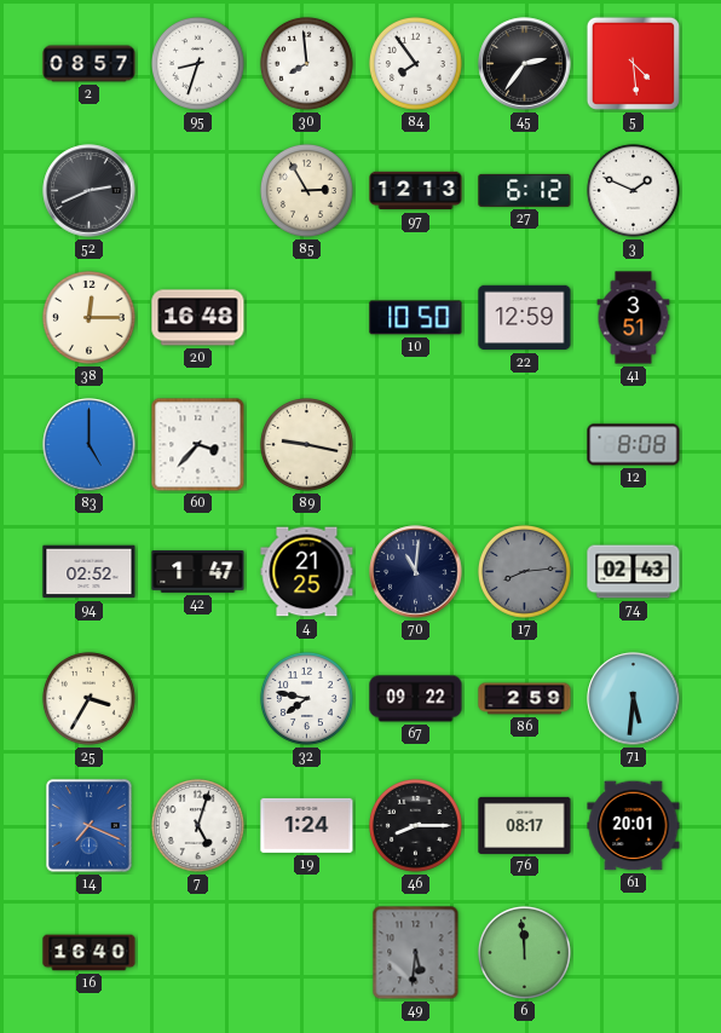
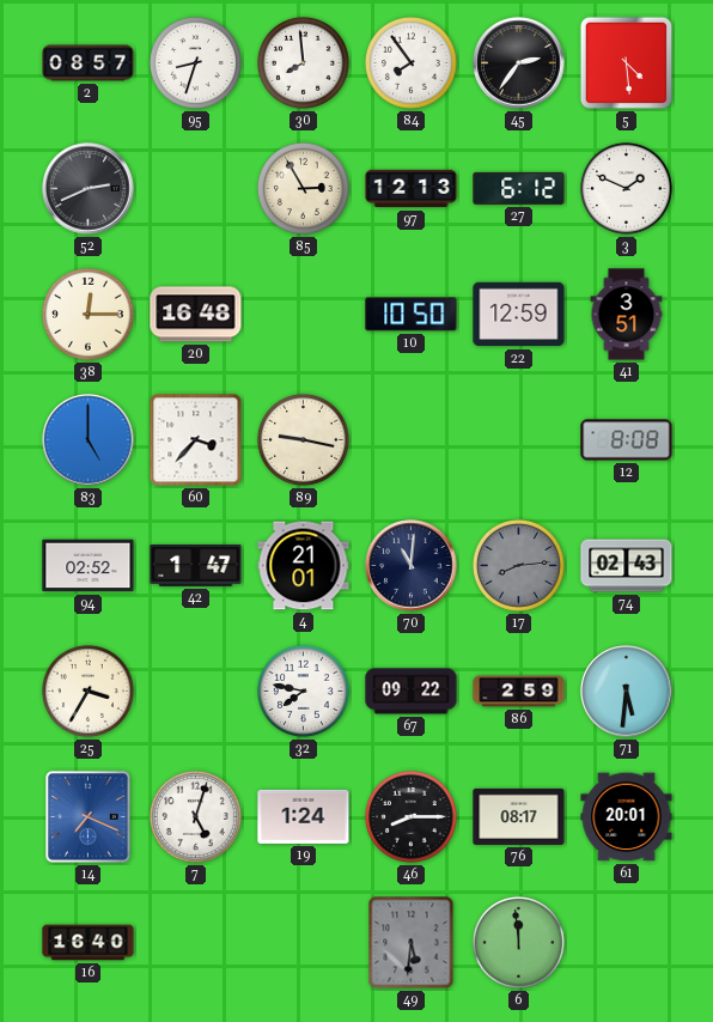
4: 21:25 -> 21:01 (304, 566)
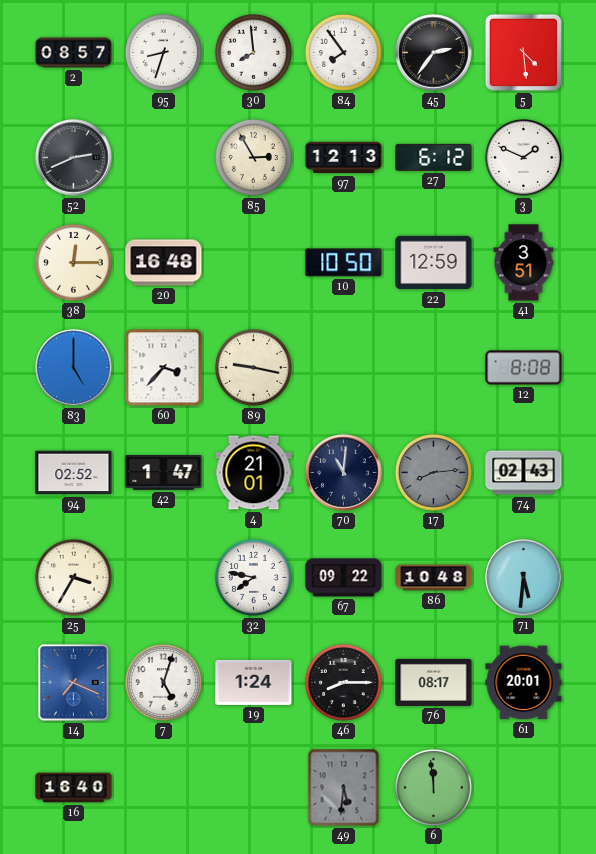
86: 2:59 -> 10:48 (434, 578)
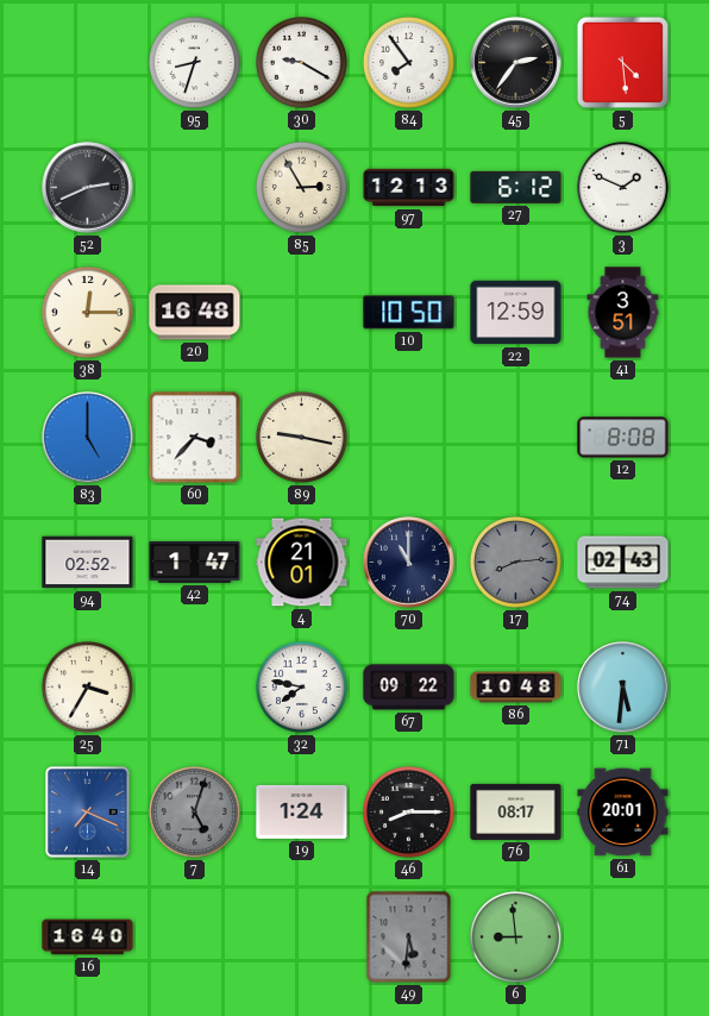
2: 08:57 -> none (74, 53)
30: 7:59 -> 9:20 (301, 62)
70: 11:01 -> 11:00 (409, 563)
7 dial: white -> grey (194, 811)
6: 11:59 -> 8:59 (515, 936)
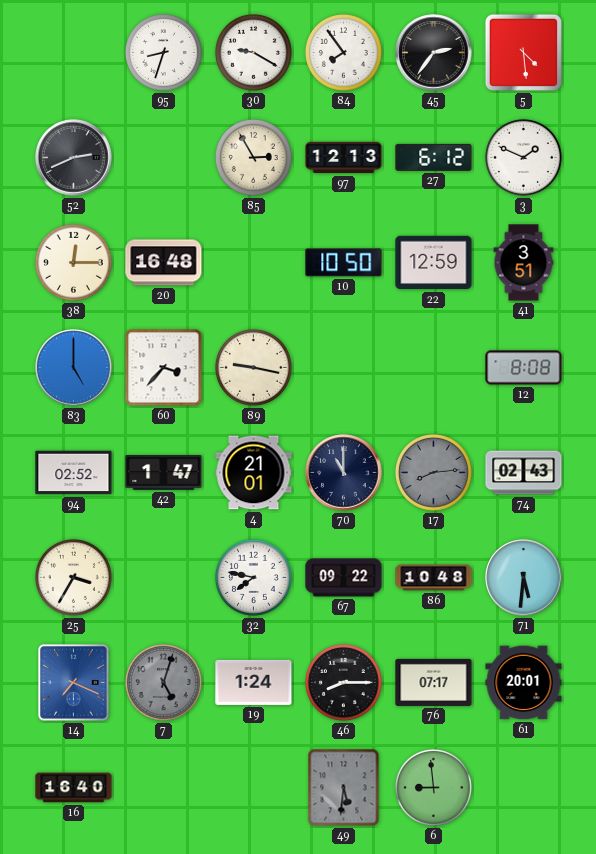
76: 08:17 -> 07:17 (434, 682)
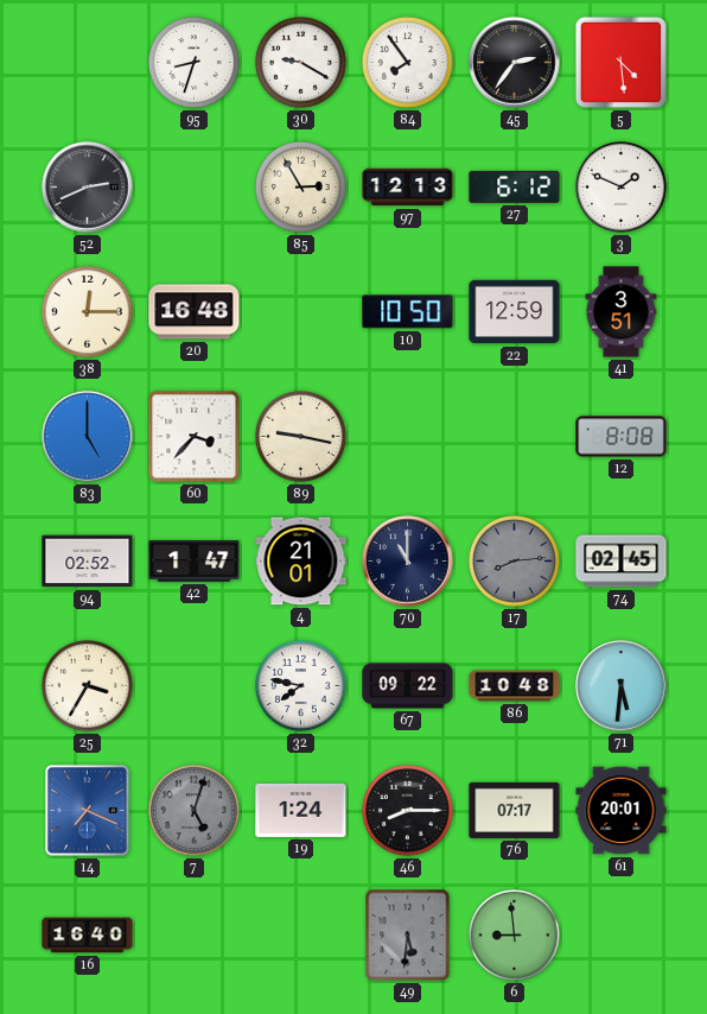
74: 02:43 -> 02:45 (622, 562)
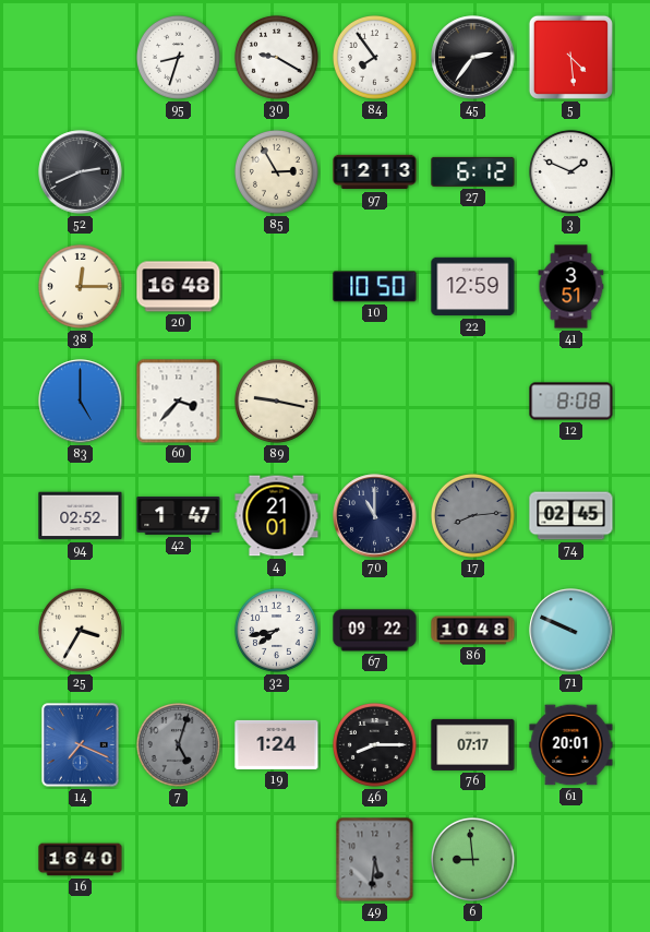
32: 7:47 -> 7:43 (276, 630)
71: 5:31 -> 9:49 (571, 631)
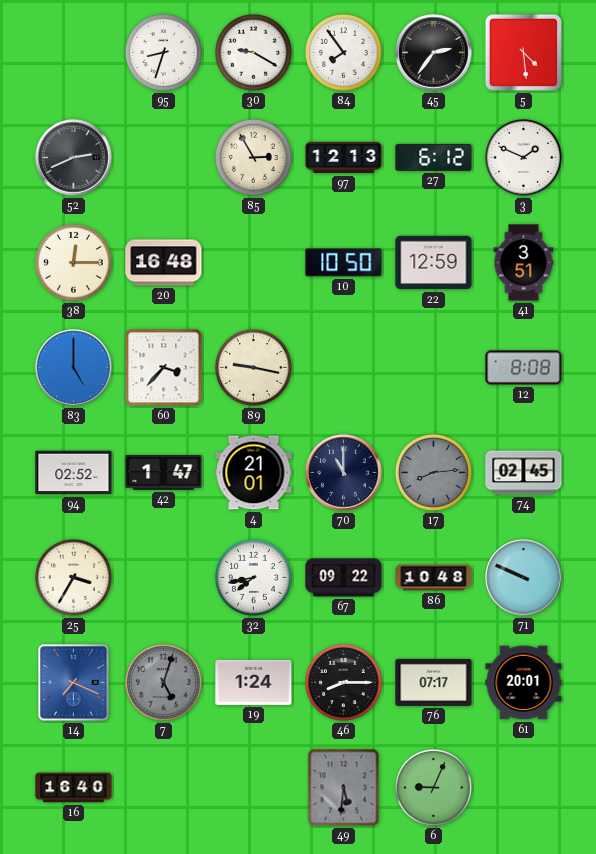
6: 8:59 -> 9:04 (433, 787)
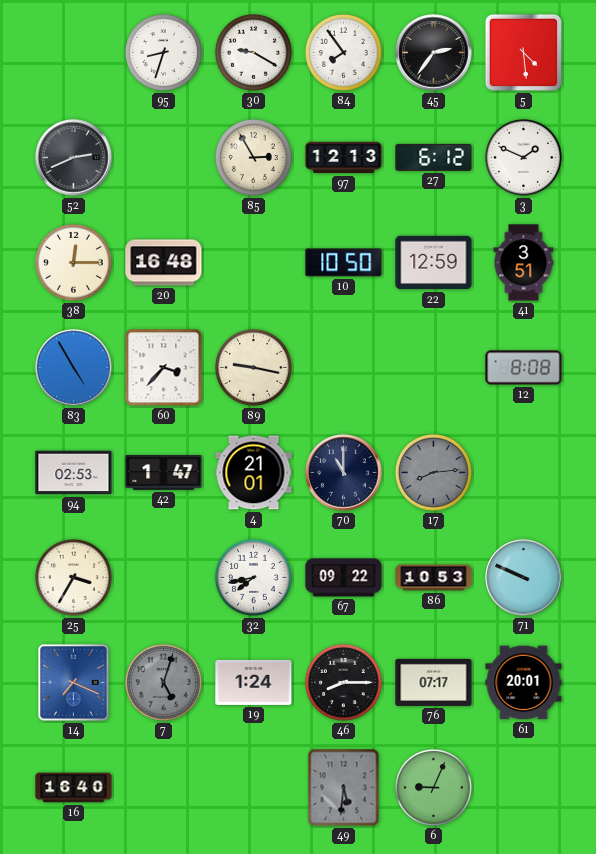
83: 5:00 -> 4:55 (74, 368)
94: 02:52 -> 02:53 (74, 473)
74: 02:45 -> none (524, 473)
86: 10:48 -> 10:53 (434, 578)
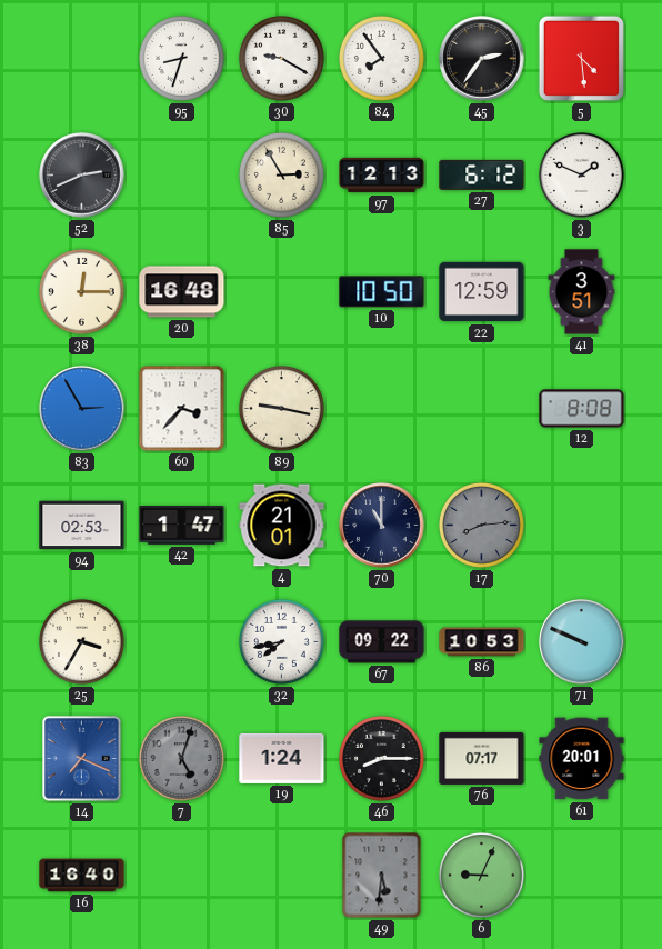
83: 4:55 -> 2:55 (82, 409)
